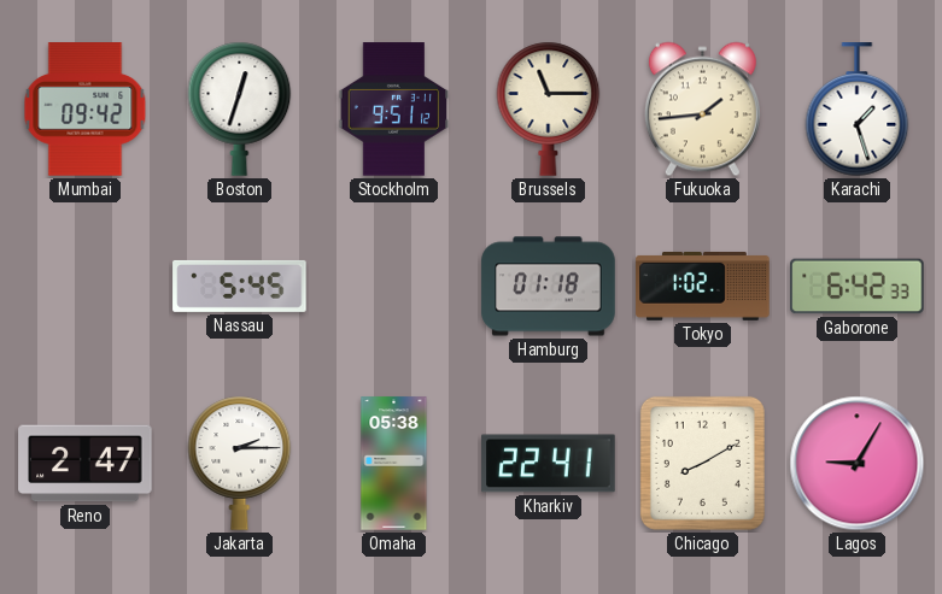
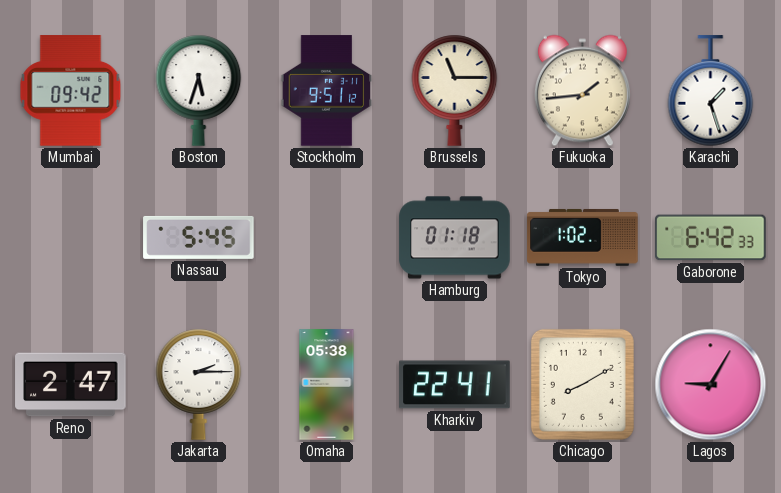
Boston: 12:33 -> 5:33 (199, 90)
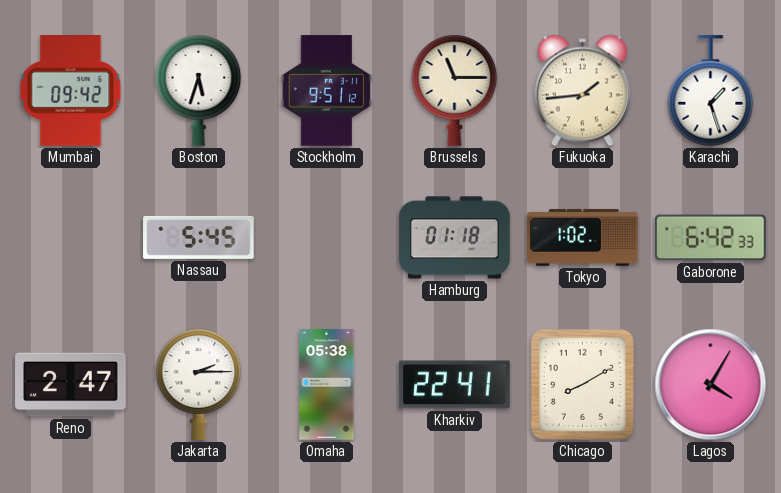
Lagos: 9:05 -> 4:05 (711, 385)
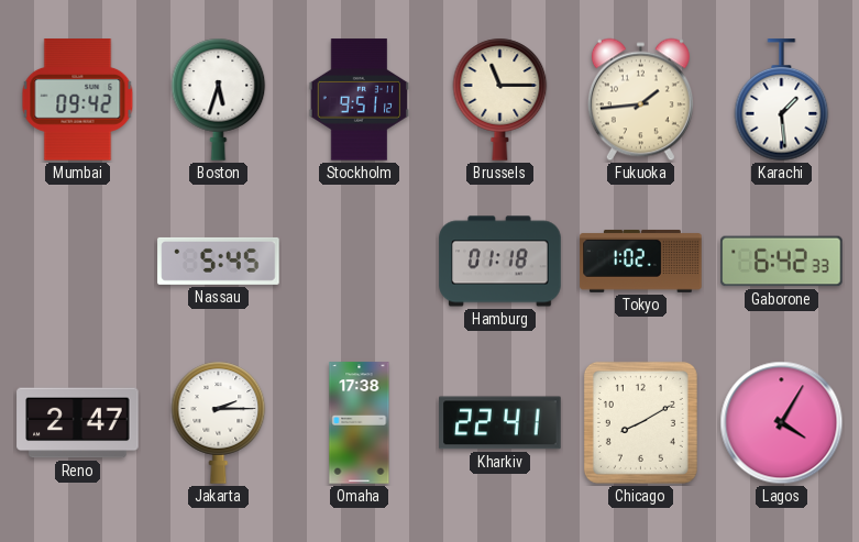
Karachi: 1:27 -> 1:29 (782, 100)
Omaha: 05:38 -> 17:38 (360, 423)
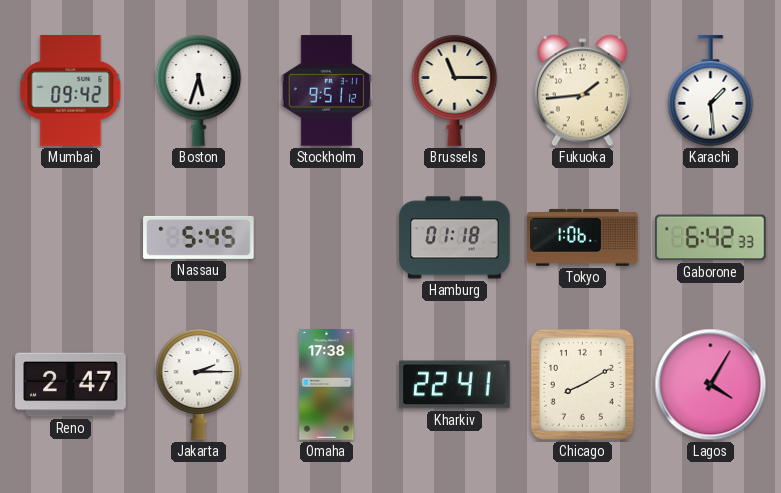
Tokyo: 1:02 -> 1:06 (583, 237)
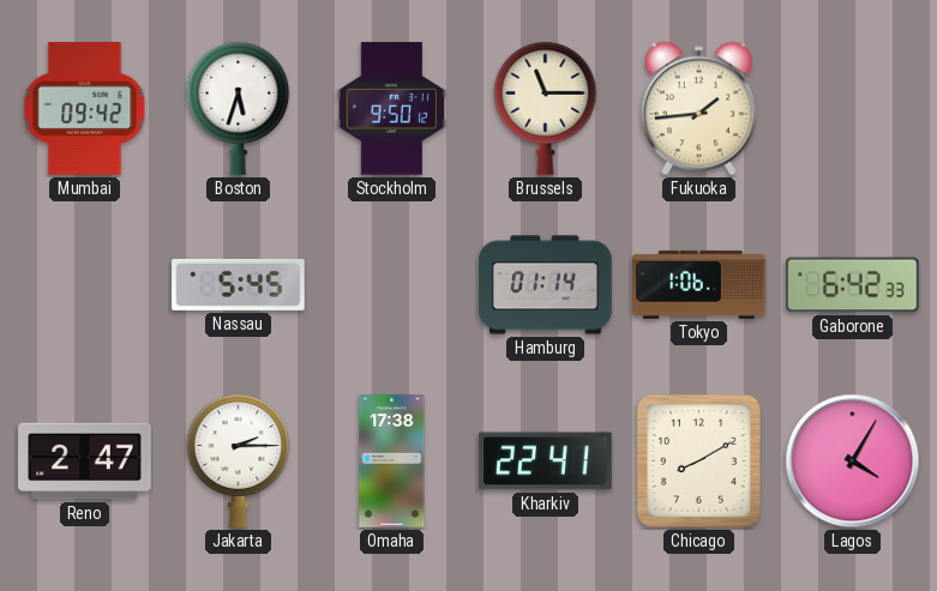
Stockholm: 9:51 -> 9:50 (392, 109)
Karachi: 1:29 -> none (711, 91)
Hamburg: 01:18 -> 01:14 (546, 285)
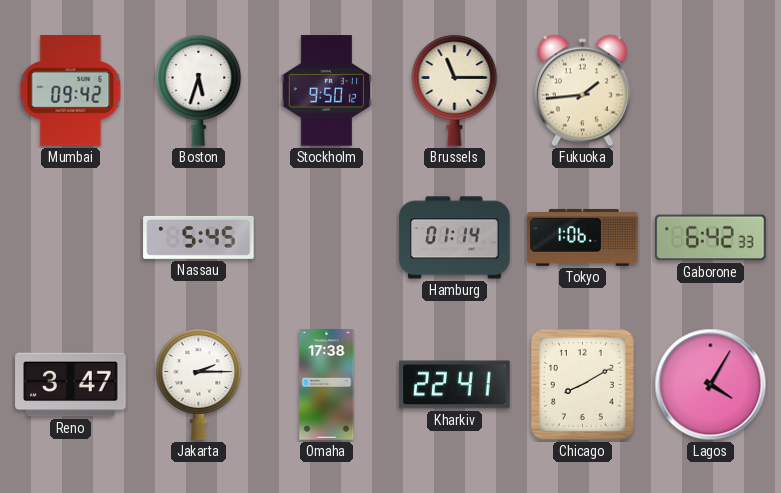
Reno: 2:47 -> 3:47 (71, 385)
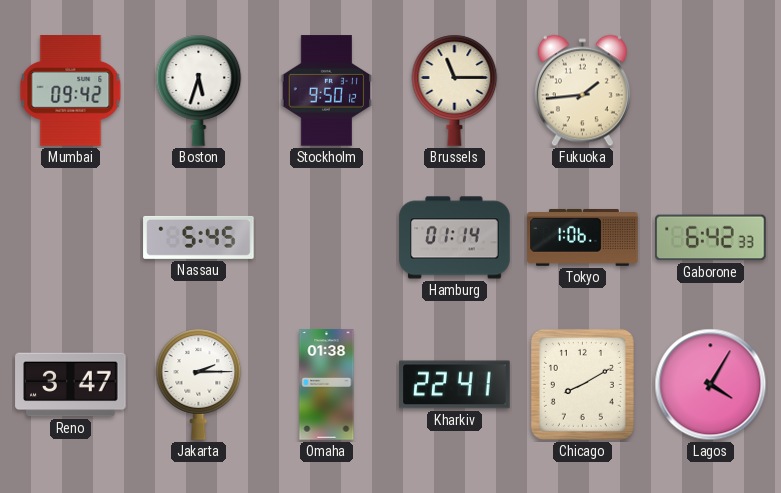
Omaha: 17:38 -> 01:38 (327, 385)
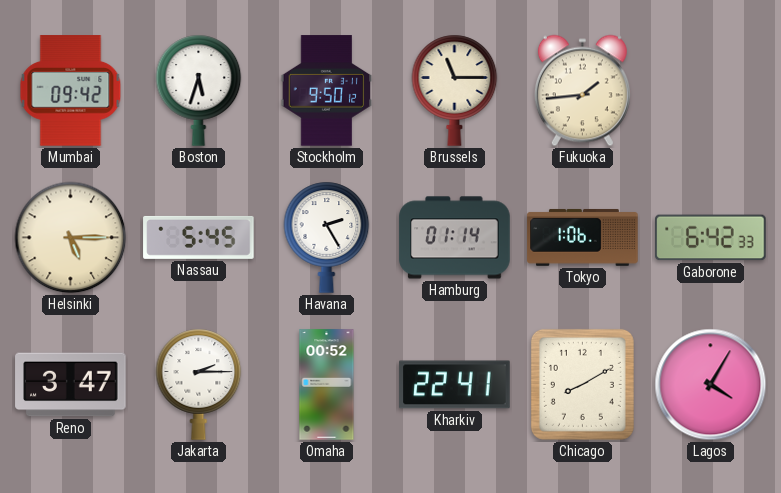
Helsinki: none -> 5:15 (71, 238)
Havana: none -> 2:25 (327, 237)
Omaha: 01:38 -> 00:52 (327, 385)
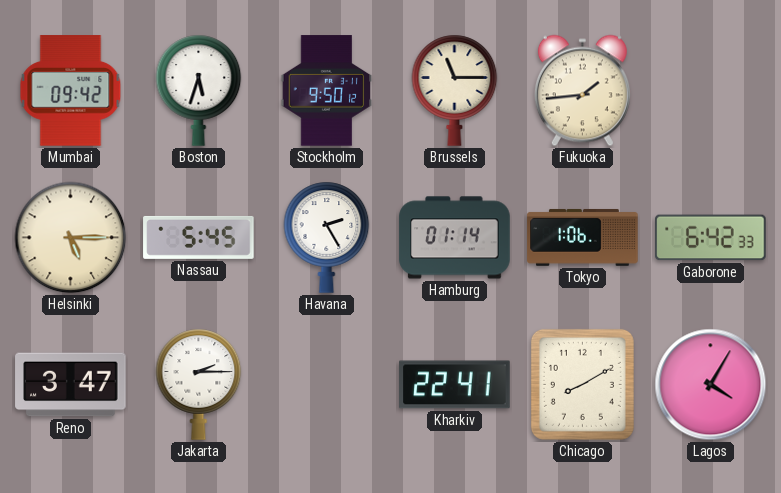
Omaha: 00:52 -> none (327, 385)
